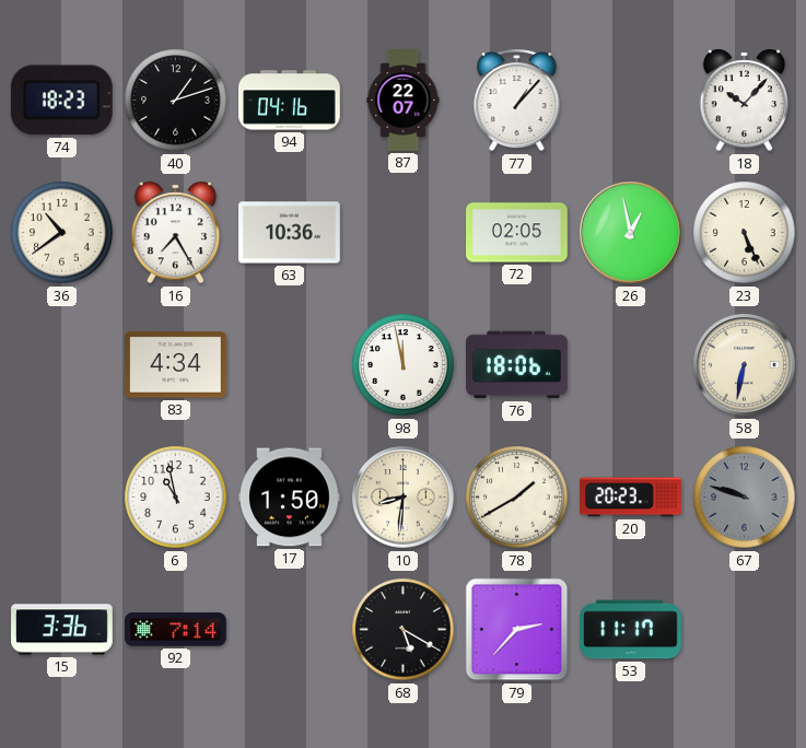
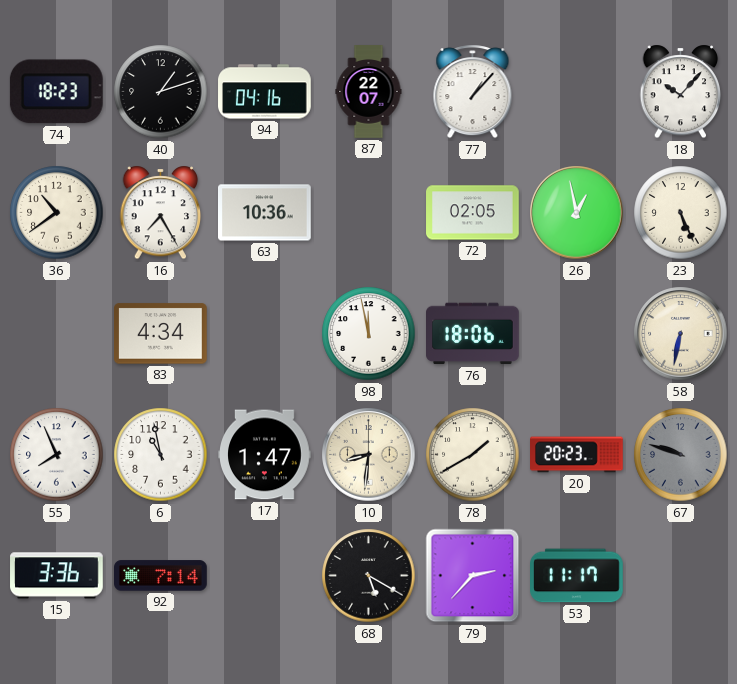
55: none -> 7:56 (57, 455)
17: 1:50 -> 1:47 (265, 455)
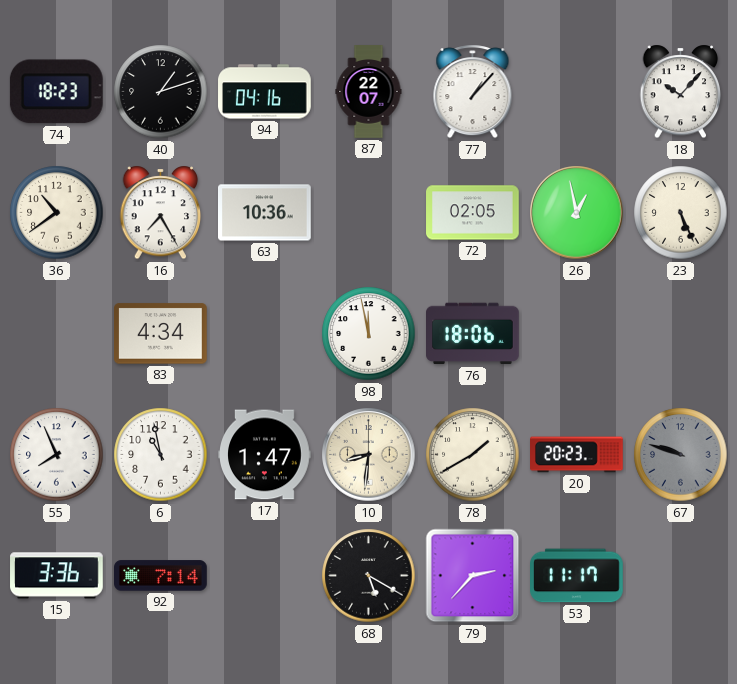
58: 6:32 -> none (681, 334)
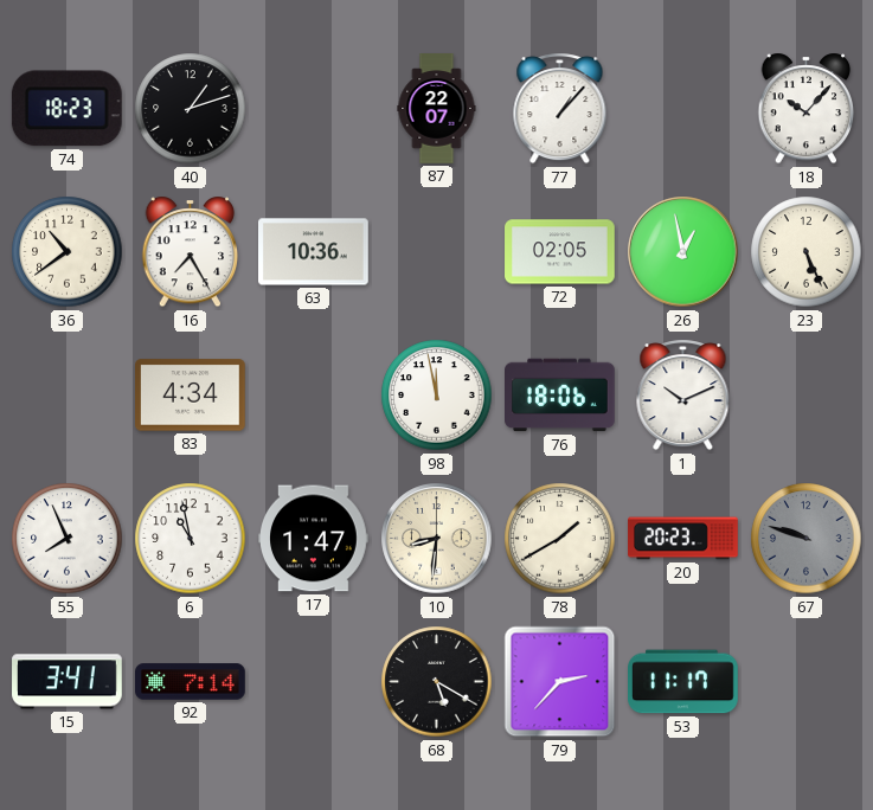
94: 04:16 -> none (265, 92)
1: none -> 10:11 (683, 396)
15: 3:36 -> 3:41 (68, 682)
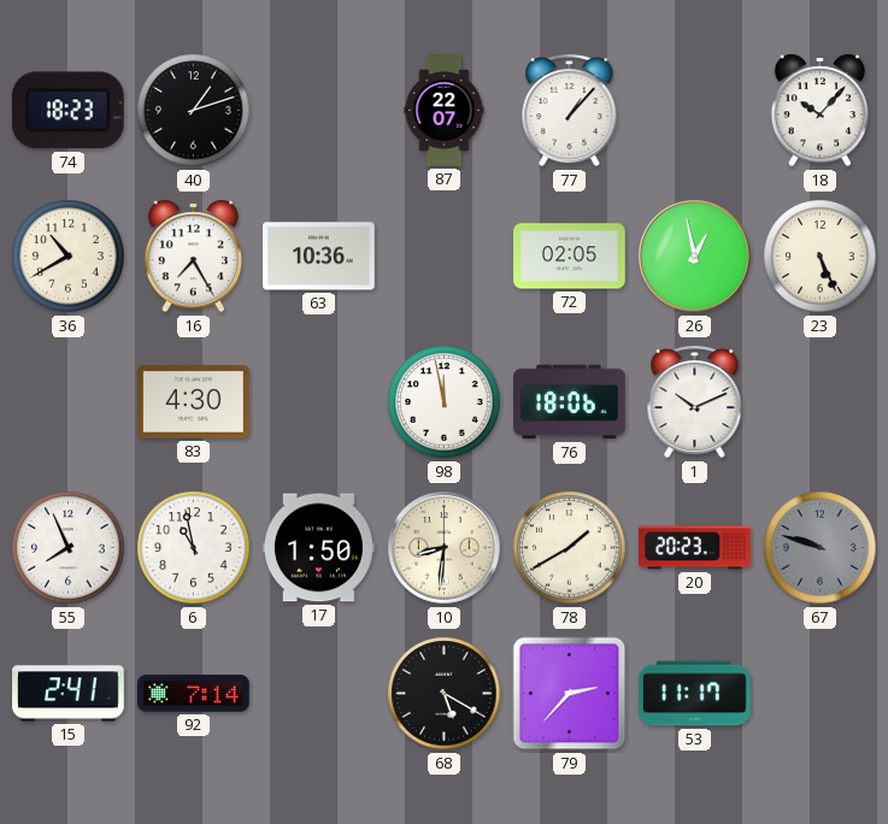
36: 10:39 -> 10:40 (69, 257)
83: 4:34 -> 4:30 (194, 402)
17: 1:47 -> 1:50 (319, 548)
15: 3:41 -> 2:41 (69, 694)
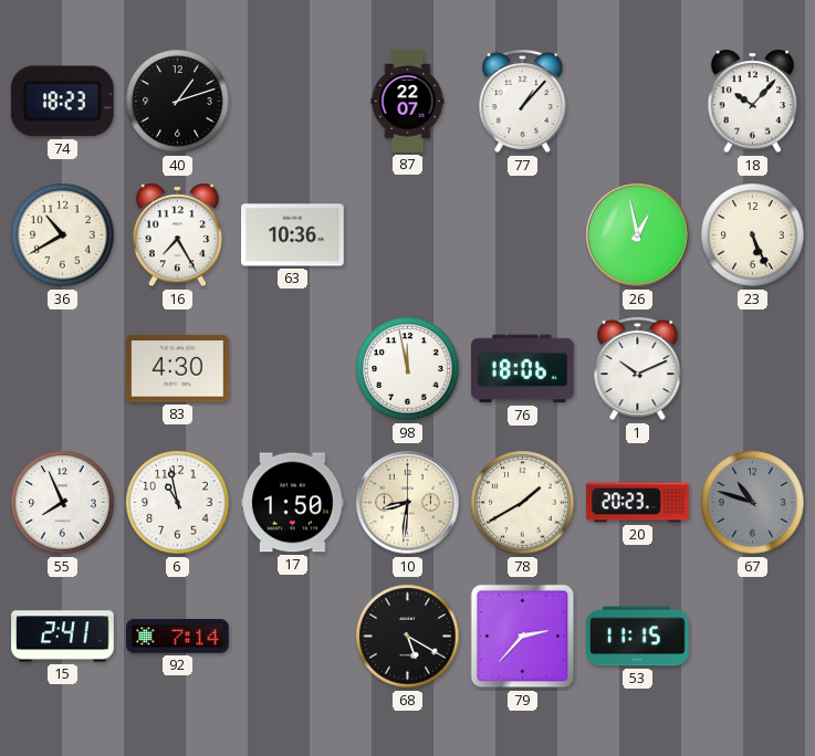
72: 02:05 -> none (570, 257)
67: 9:48 -> 10:48 (753, 503)
53: 11:17 -> 11:15 (638, 637)
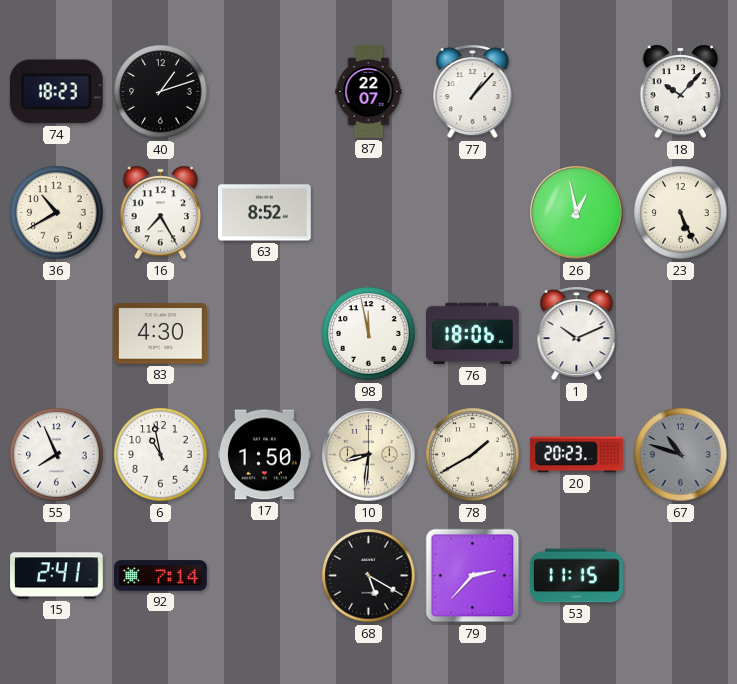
63: 10:36 -> 8:52 (265, 213)
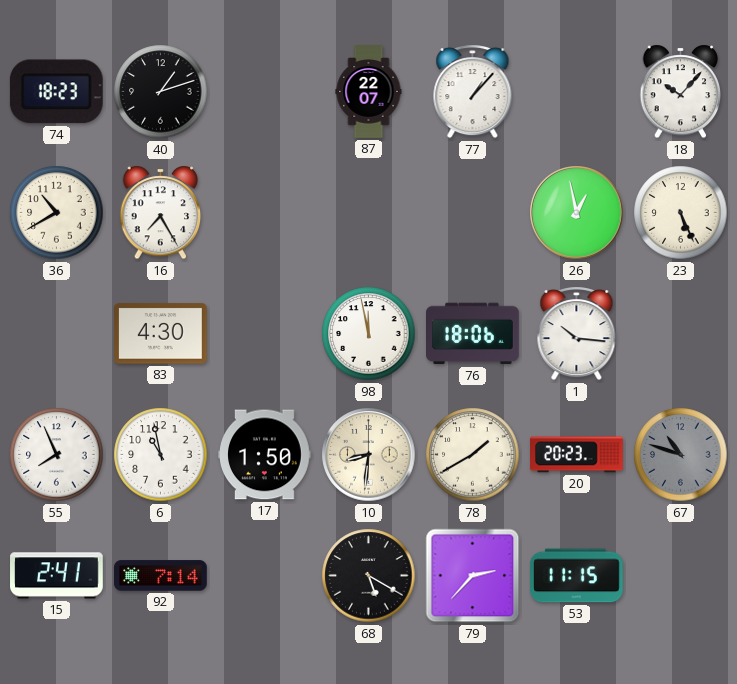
63: 8:52 -> none (265, 213)
1: 10:11 -> 10:16 (577, 334)
